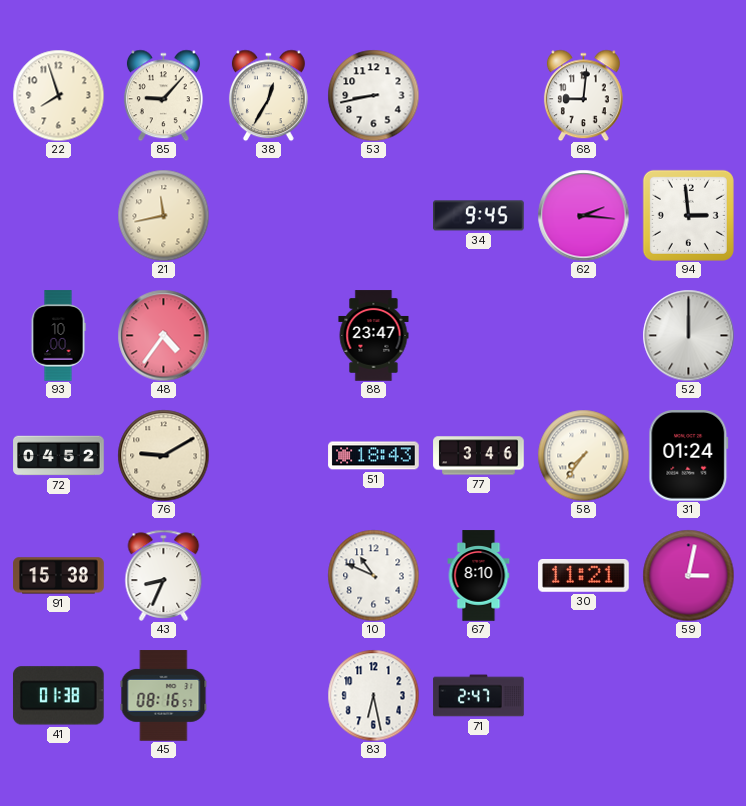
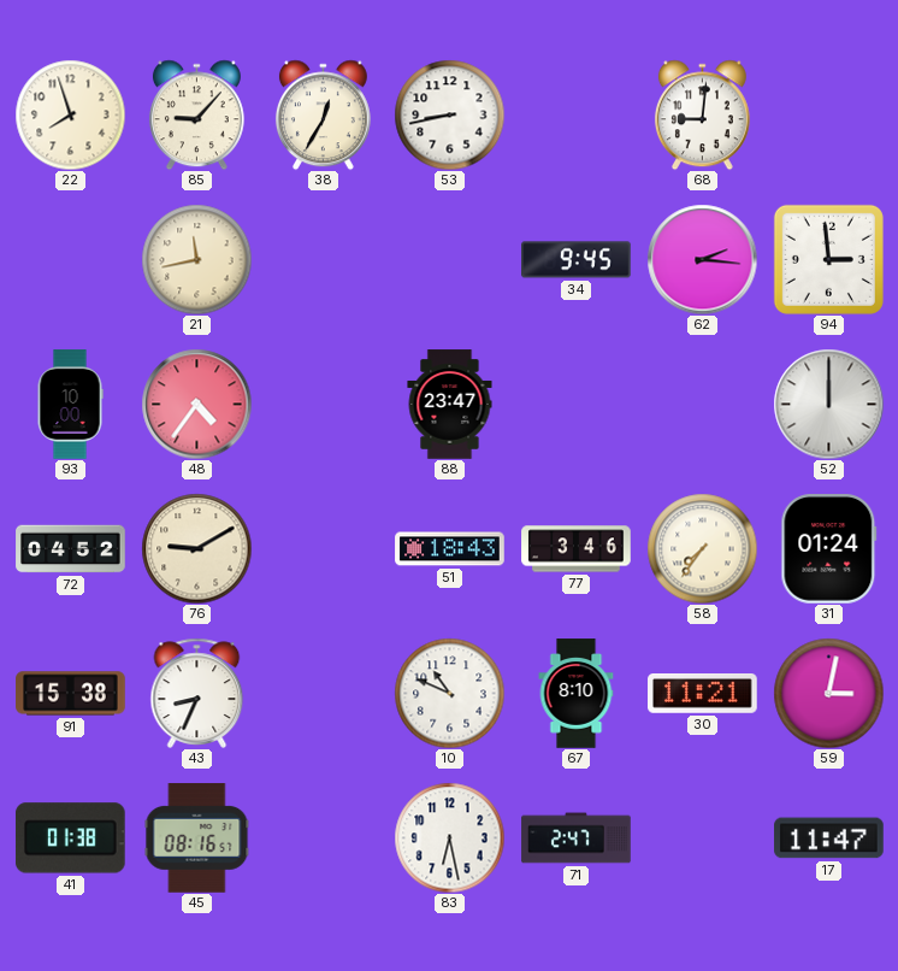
17: none -> 11:47 (829, 838)
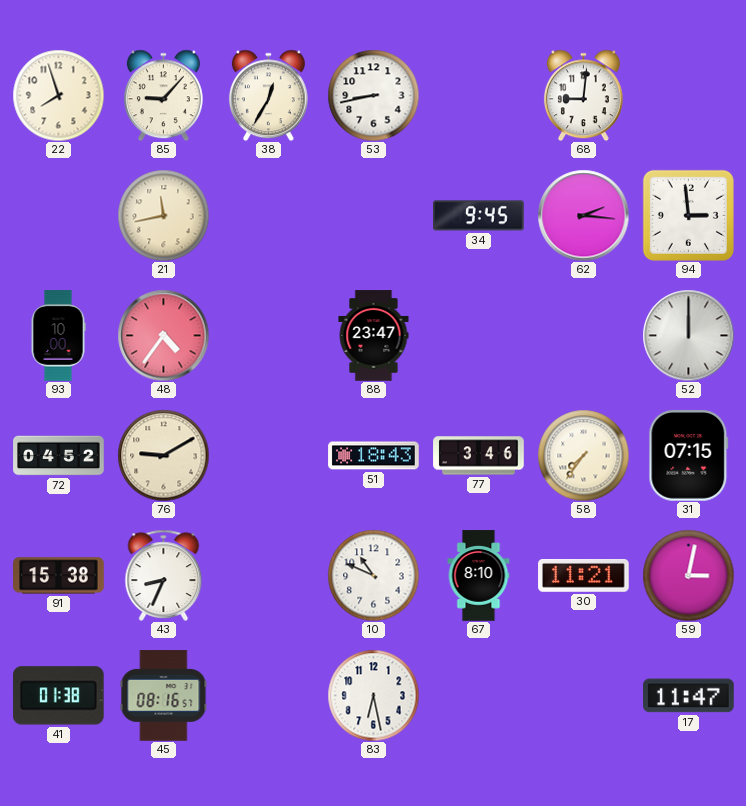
31: 01:24 -> 07:15 (689, 456)
71: 2:47 -> none (577, 838)
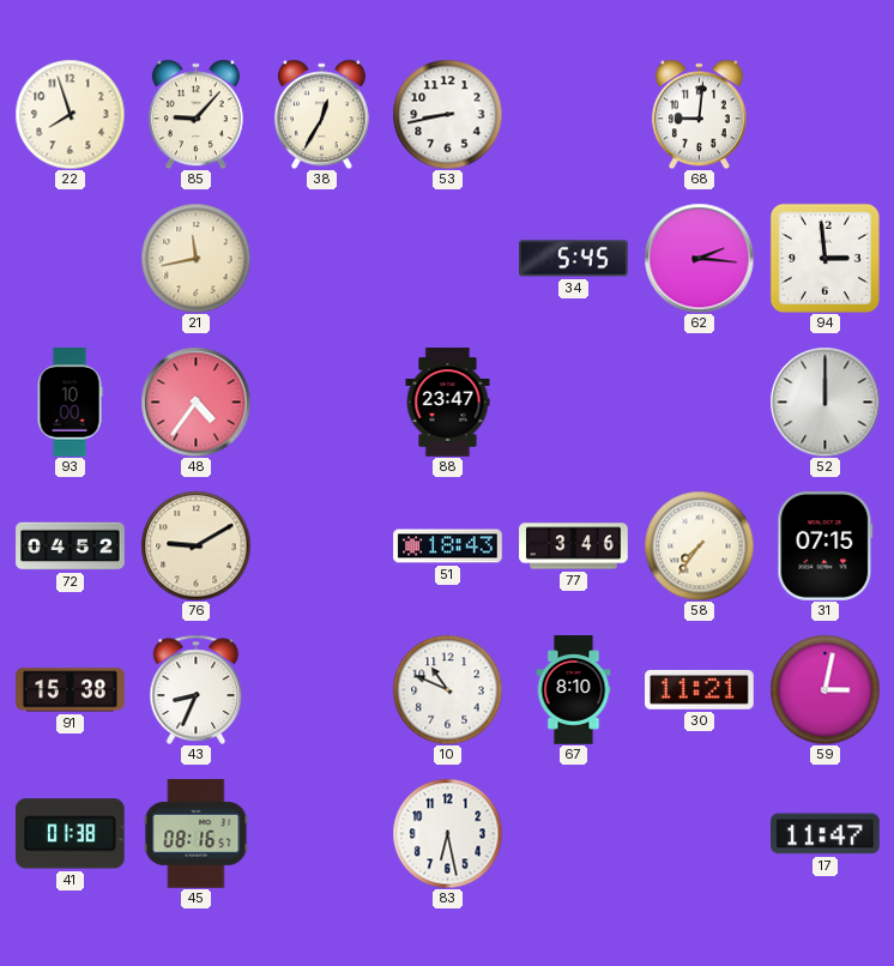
34: 9:45 -> 5:45 (574, 259)
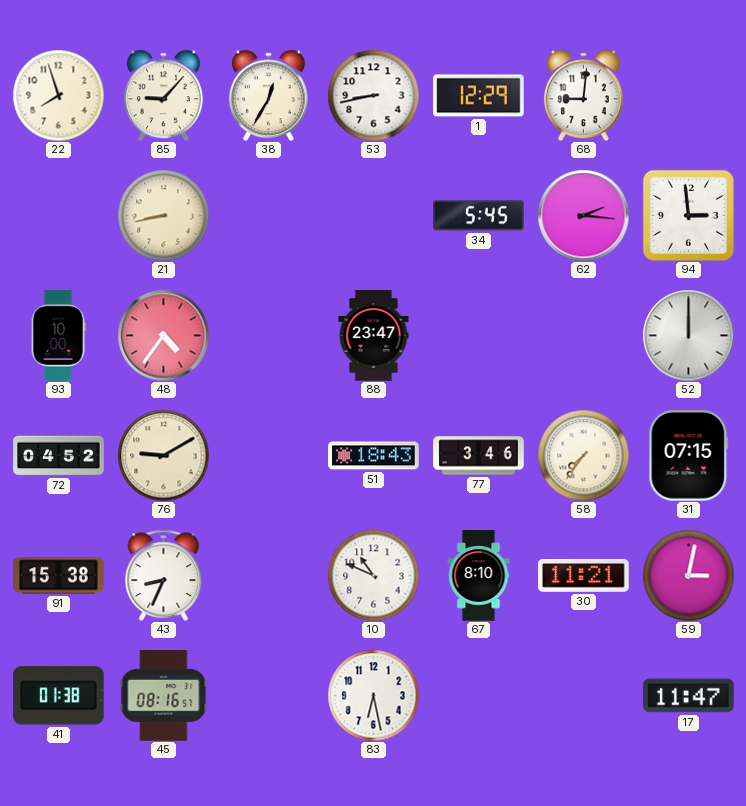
1: none -> 12:29 (479, 96)
21: 11:43 -> 8:43 (163, 215)
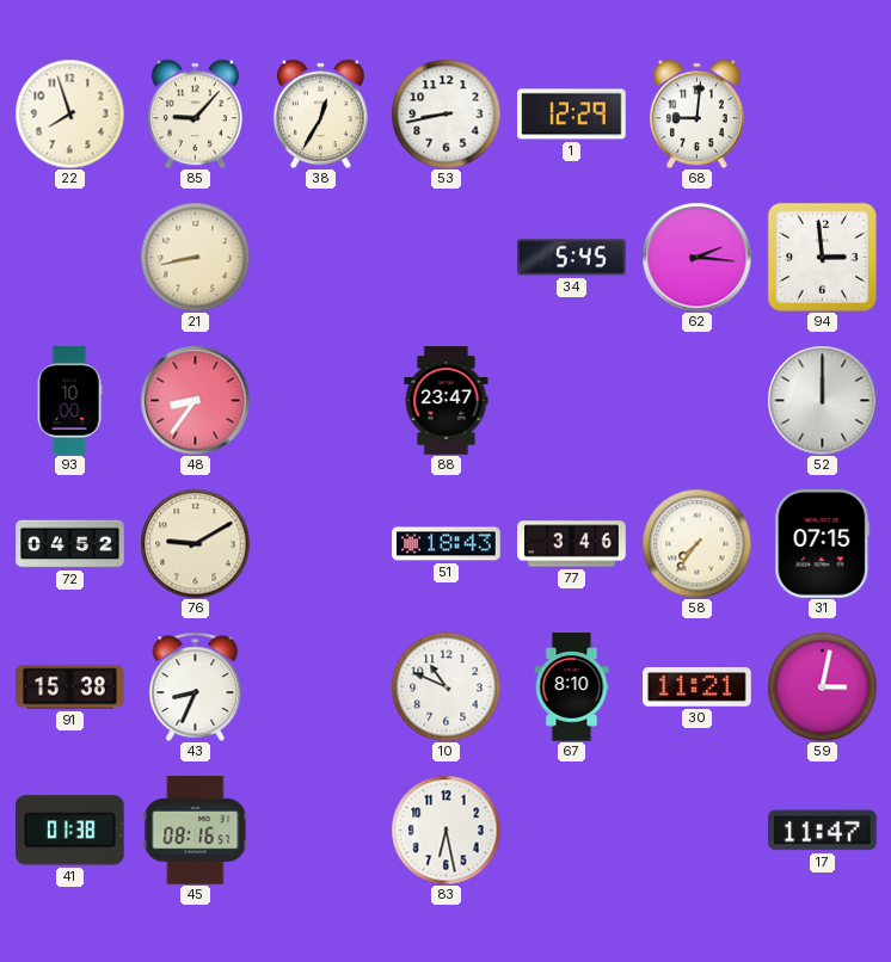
48: 4:36 -> 8:36 (195, 400)
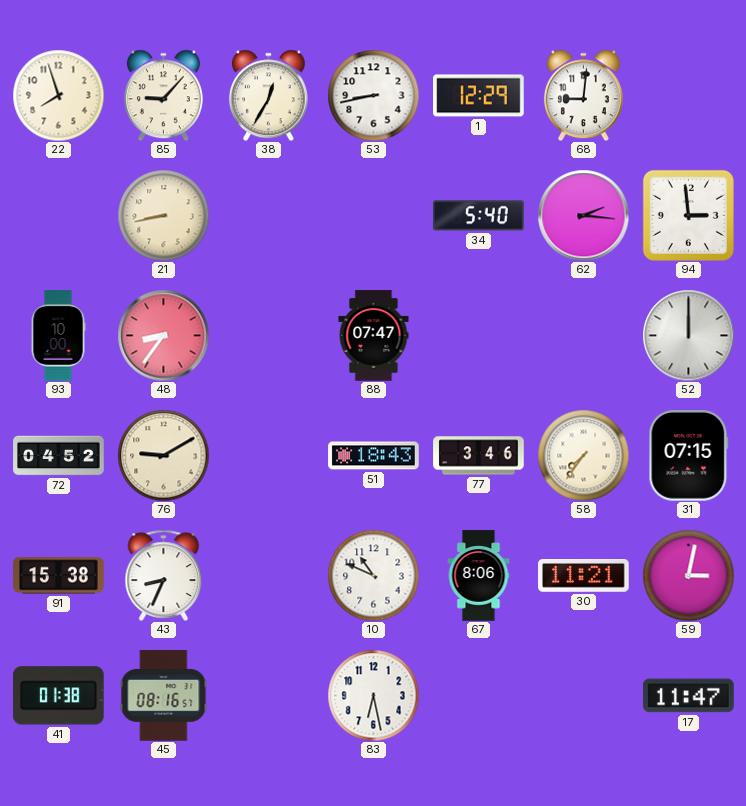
34: 5:45 -> 5:40 (479, 216)
88: 23:47 -> 07:47 (374, 336)
67: 8:10 -> 8:06 (479, 576)
